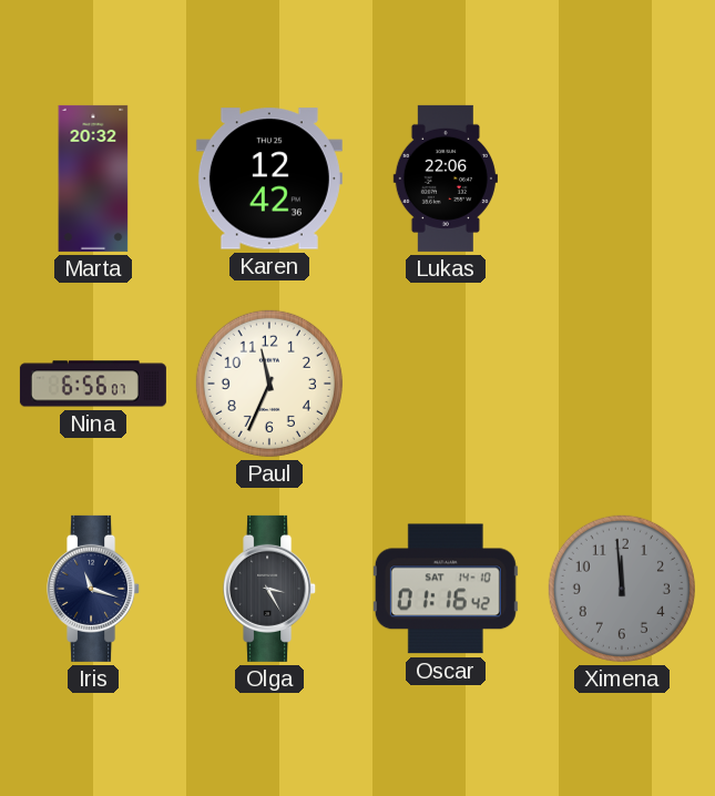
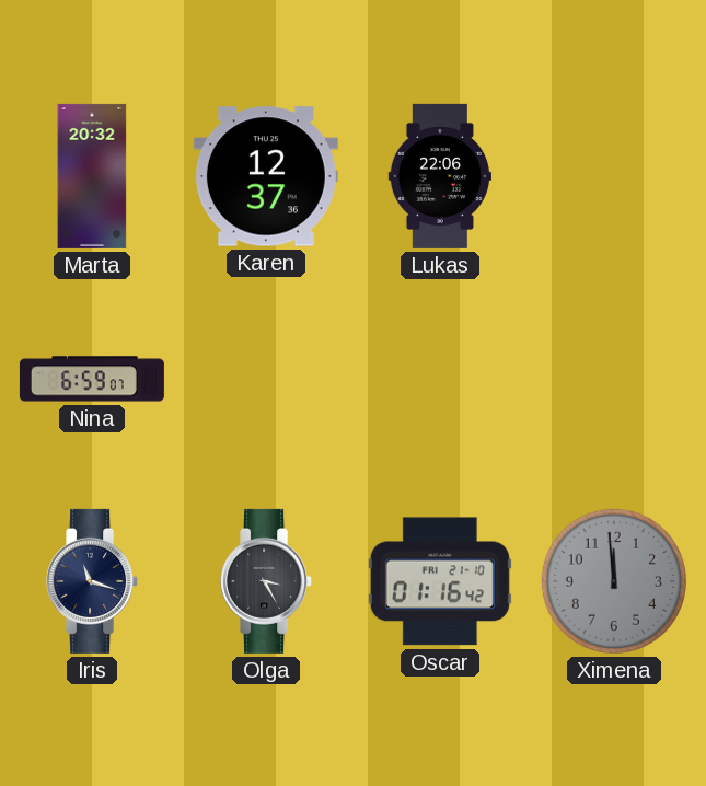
Karen: 12:42 -> 12:37 (266, 176)
Nina: 6:56 -> 6:59 (92, 379)
Paul: 11:34 -> none (269, 384)
Oscar date: SAT 14-10 -> FRI 21-10 (440, 581)
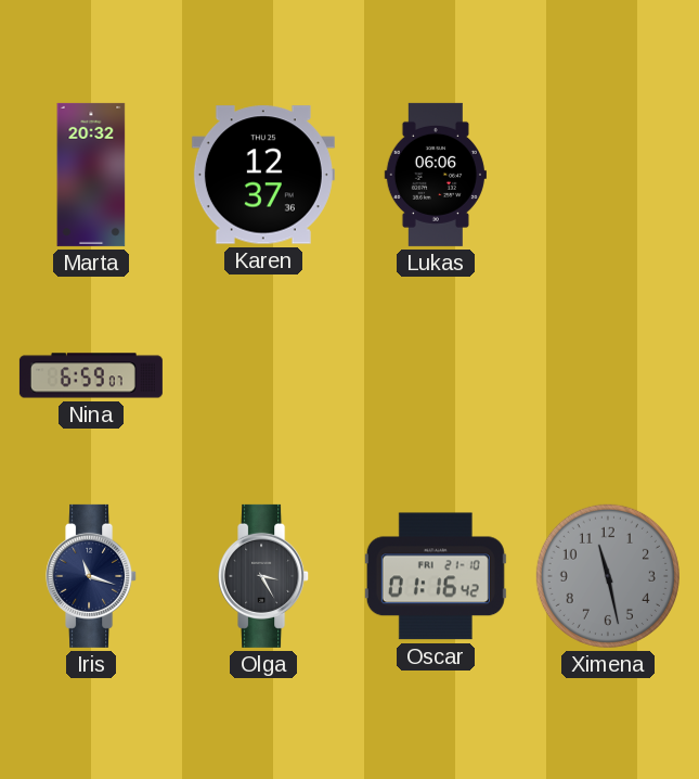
Lukas: 22:06 -> 06:06 (436, 175)
Ximena: 11:59 -> 11:28 (608, 576)
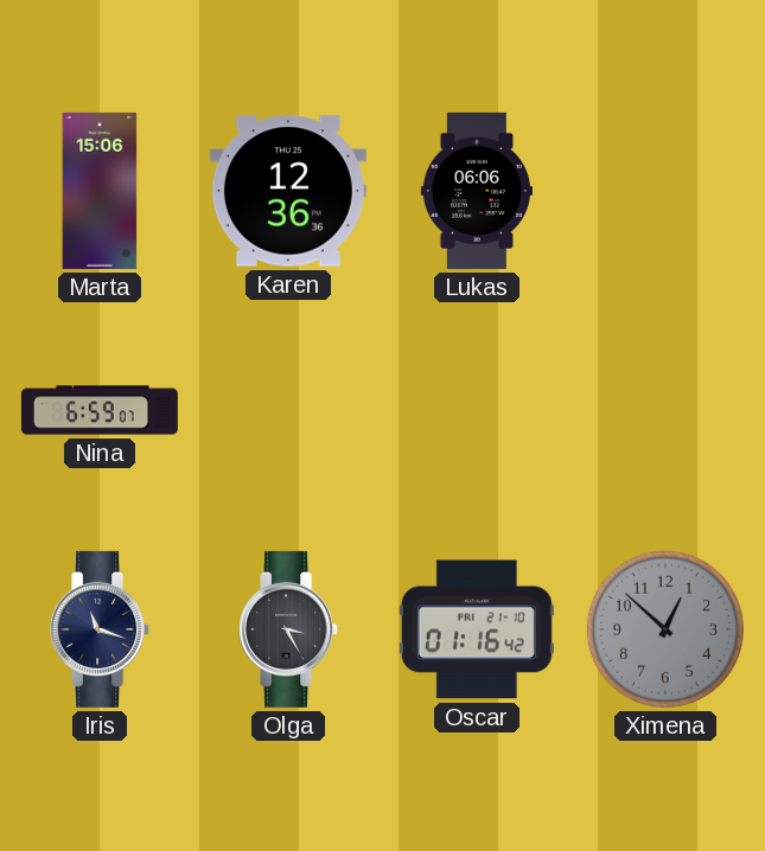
Marta: 20:32 -> 15:06 (100, 191)
Karen: 12:37 -> 12:36 (288, 191)
Ximena: 11:28 -> 12:52 (665, 629)
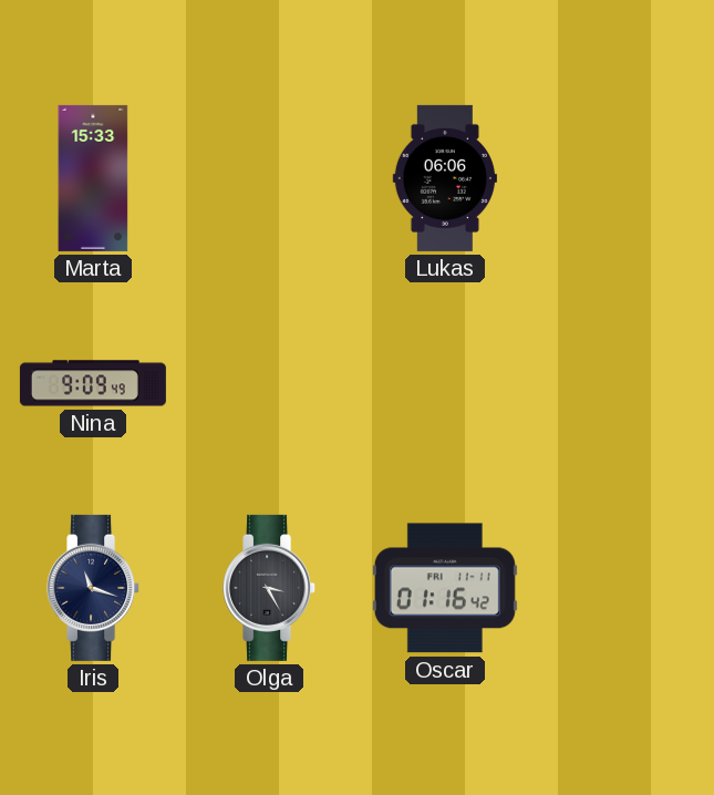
Marta: 15:06 -> 15:33 (93, 178)
Karen: 12:36 -> none (288, 191)
Nina: 6:59 -> 9:09 (93, 383)
Oscar date: FRI 21-10 -> FRI 11-11 (445, 588)
Ximena: 12:52 -> none (665, 629)
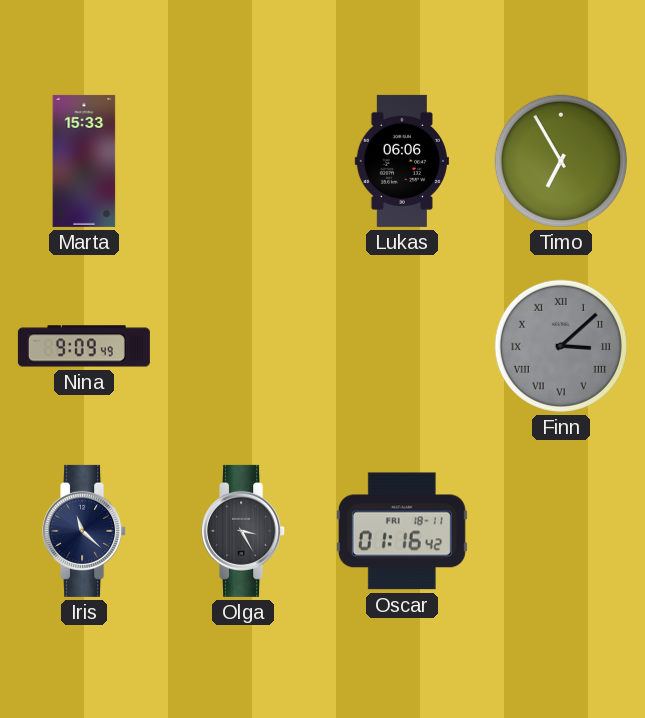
Timo: none -> 6:55 (561, 161)
Finn: none -> 3:08 (561, 346)
Iris: 11:18 -> 11:22 (85, 531)
Oscar date: FRI 11-11 -> FRI 18-11 (402, 531)
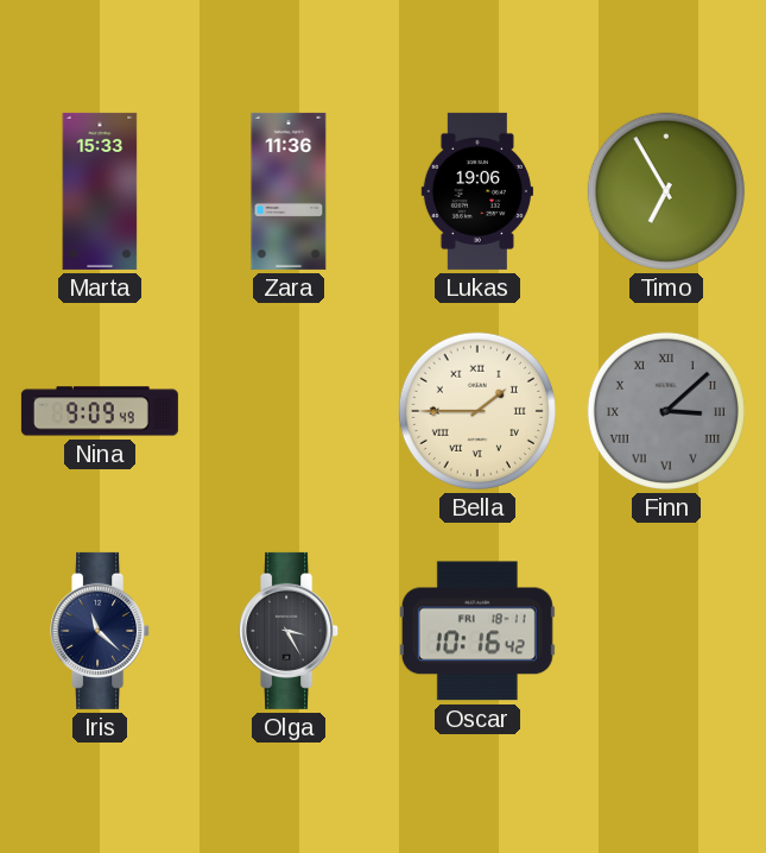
Zara: none -> 11:36 (289, 191)
Lukas: 06:06 -> 19:06 (477, 191)
Bella: none -> 1:45 (477, 411)
Oscar: 01:16 -> 10:16 (477, 631)
